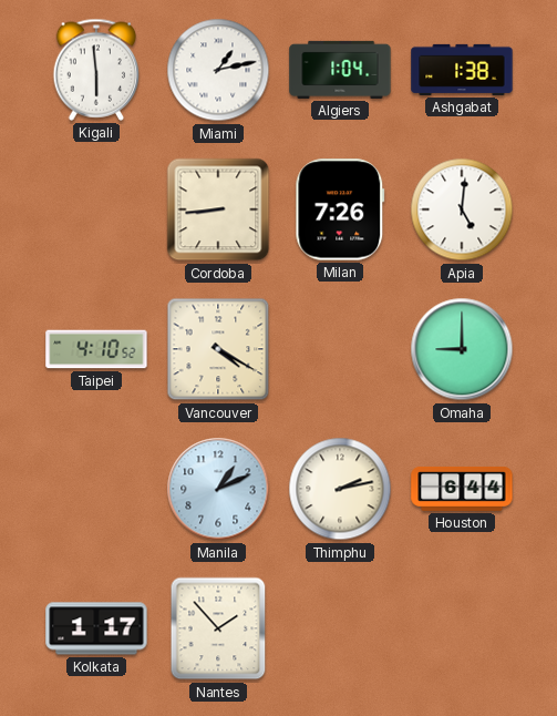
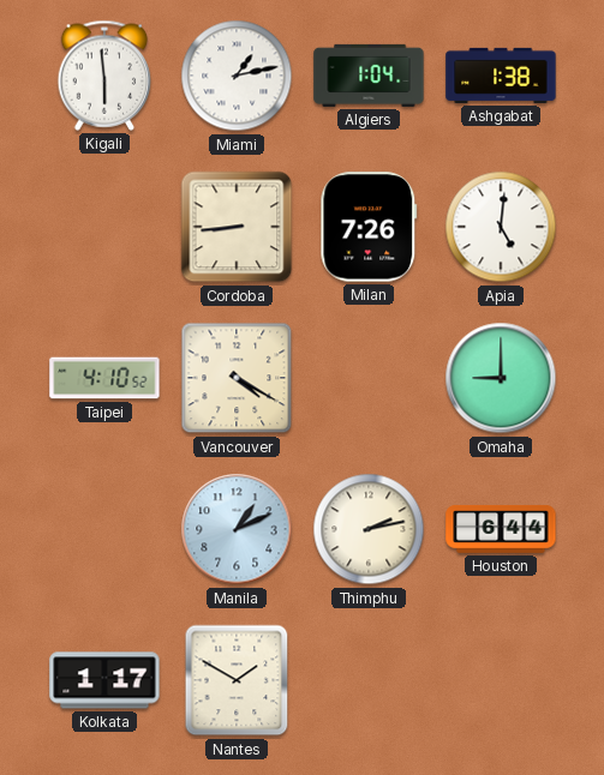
Nantes: 1:53 -> 1:50 (237, 680)
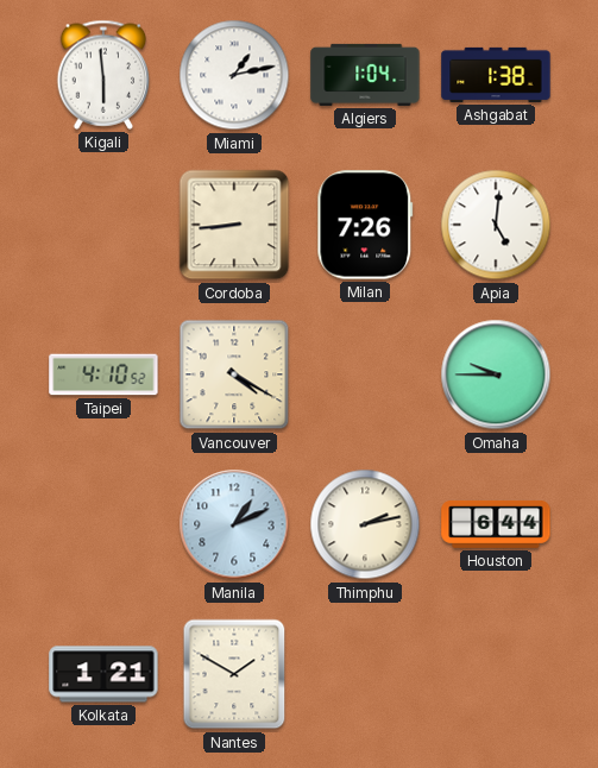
Omaha: 9:00 -> 9:45 (496, 374)
Kolkata: 1:17 -> 1:21 (103, 674)
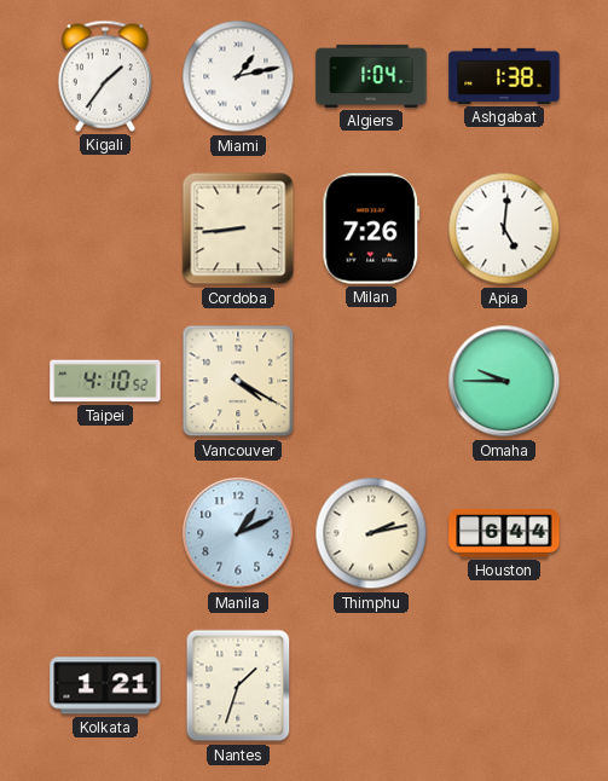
Kigali: 5:59 -> 1:36 (105, 76)
Nantes: 1:50 -> 1:33 (238, 685)
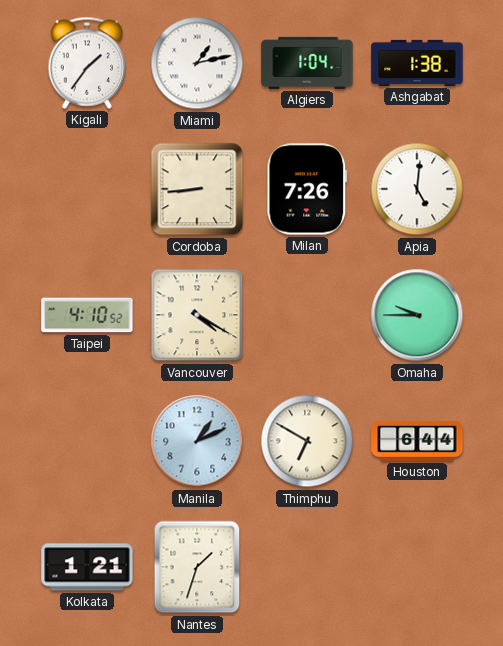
Thimphu: 2:13 -> 6:50 (307, 441)
